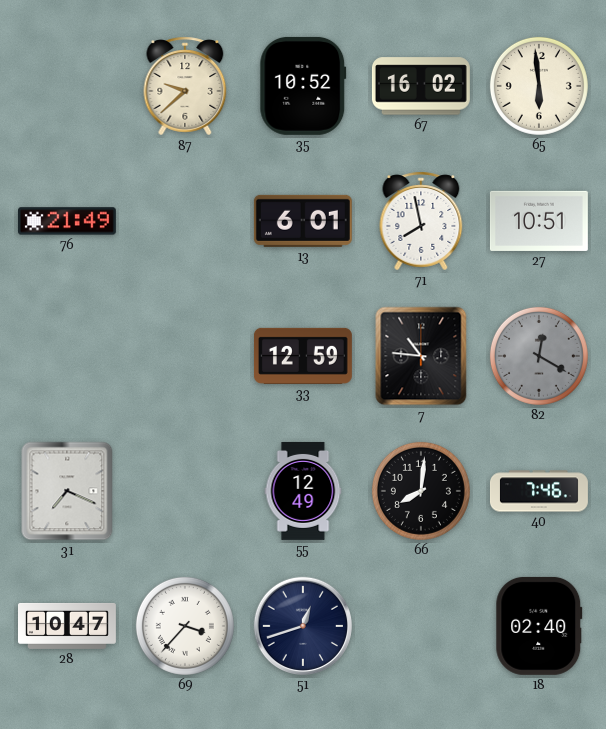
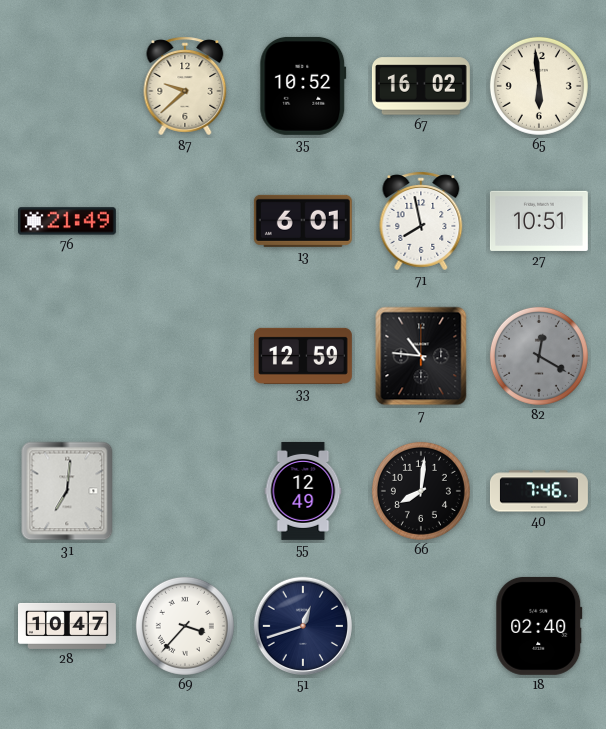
31: 7:19 -> 7:01 (67, 491)
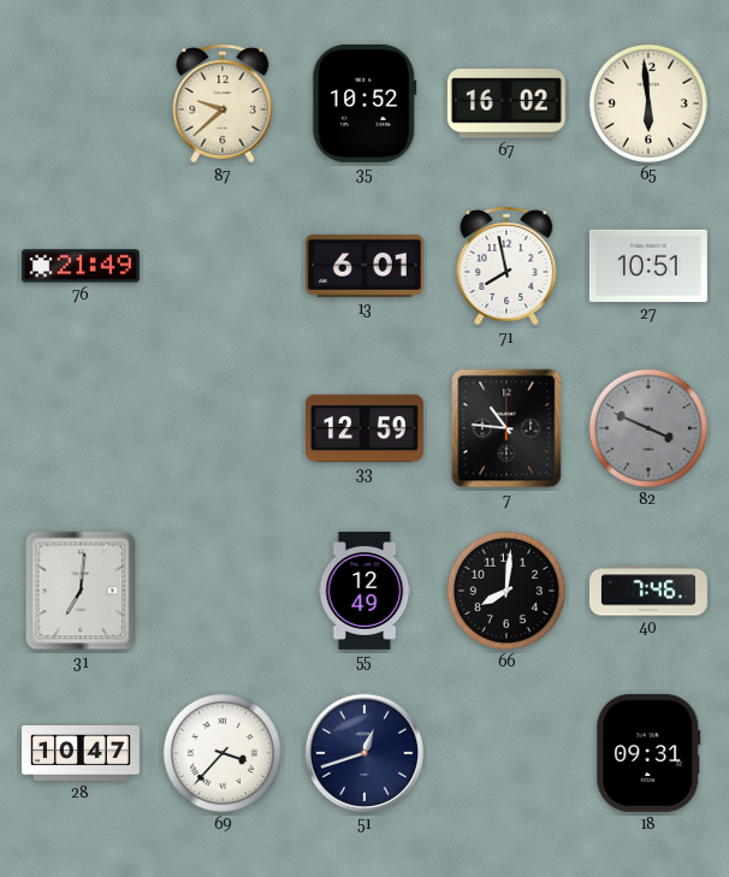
82: 12:20 -> 3:49 (648, 428)
18: 02:40 -> 09:31 (648, 753)
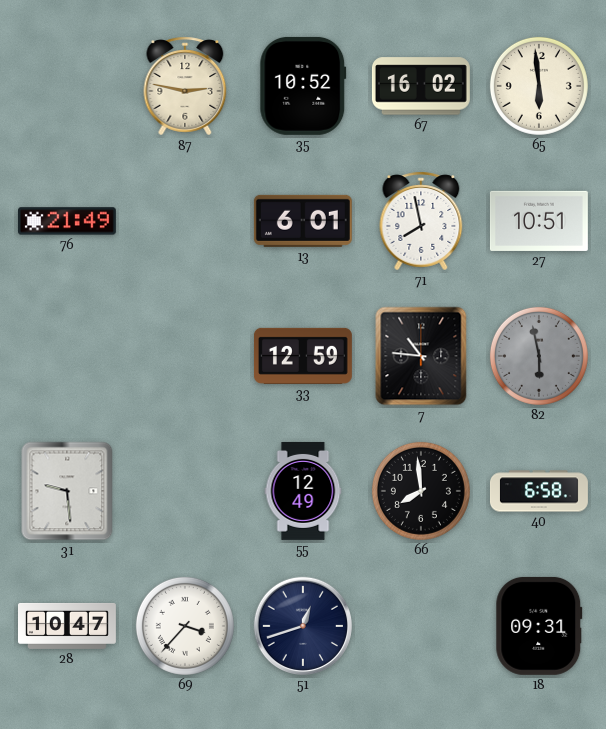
87: 9:38 -> 2:47 (185, 86)
82: 3:49 -> 5:58 (539, 356)
31: 7:01 -> 9:29 (67, 491)
66: 8:01 -> 7:59 (421, 491)
40: 7:46 -> 6:58 (539, 491)
